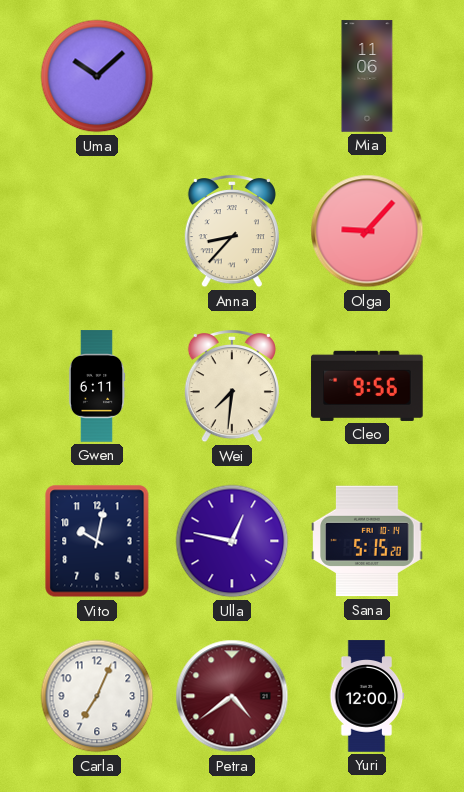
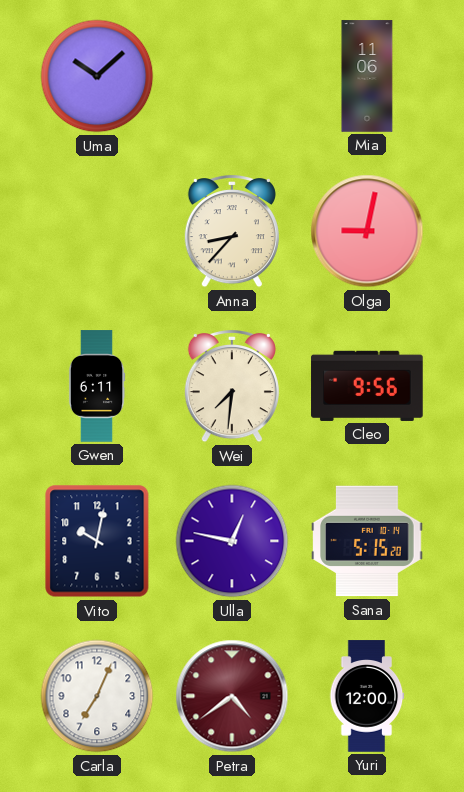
Olga: 9:07 -> 9:02 (367, 231)
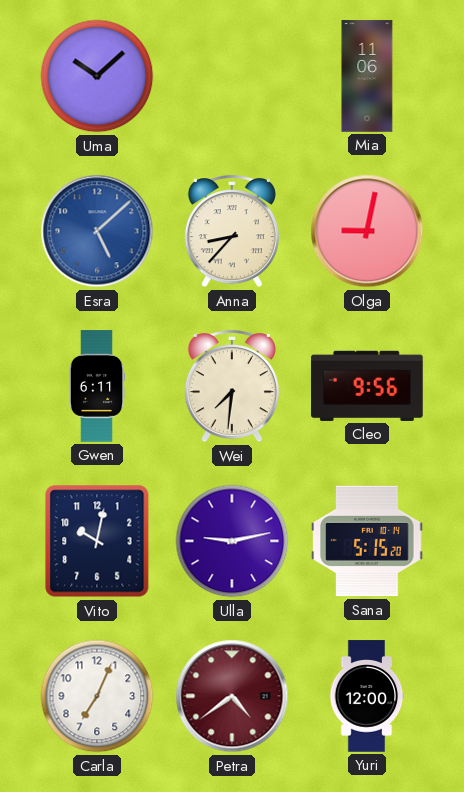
Esra: none -> 5:08 (97, 231)
Ulla: 12:47 -> 9:13 (232, 541)
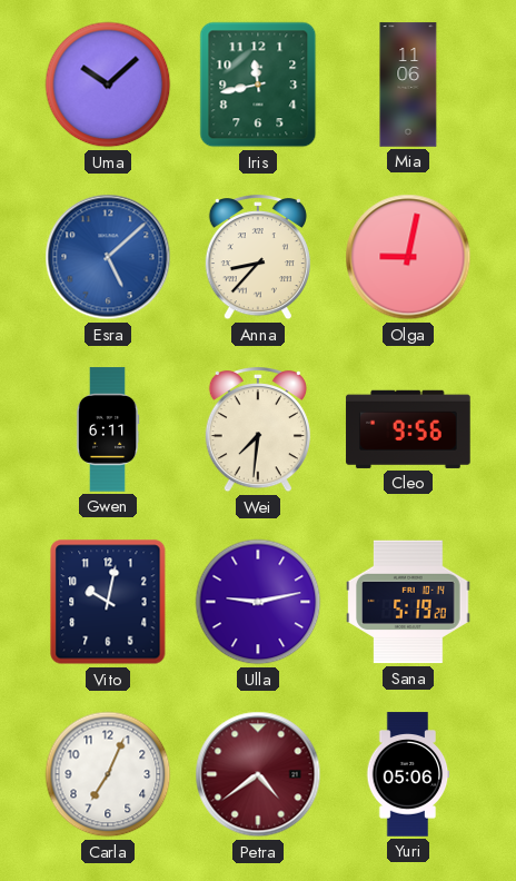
Iris: none -> 11:43 (258, 85)
Sana: 5:15 -> 5:19 (408, 602)
Yuri: 12:00 -> 05:06 (408, 774)
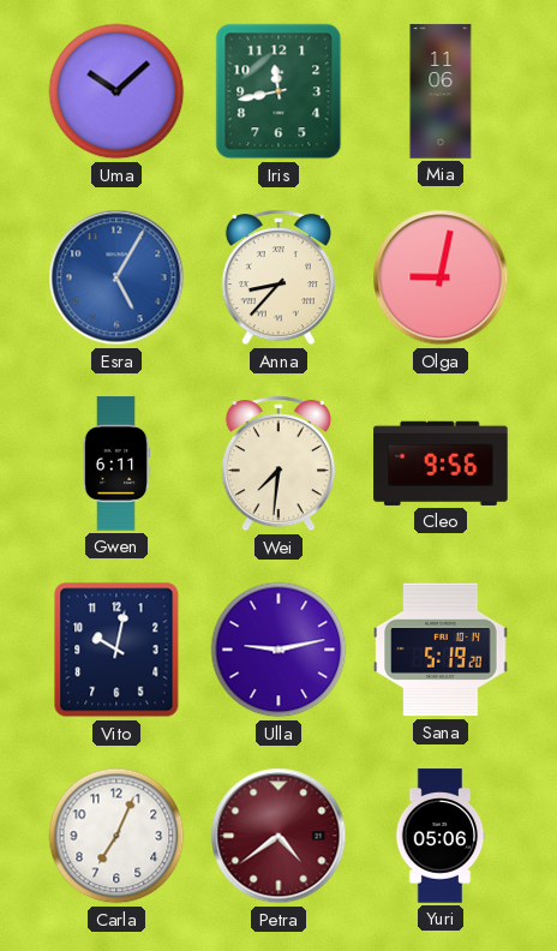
Esra: 5:08 -> 5:05 (116, 277)
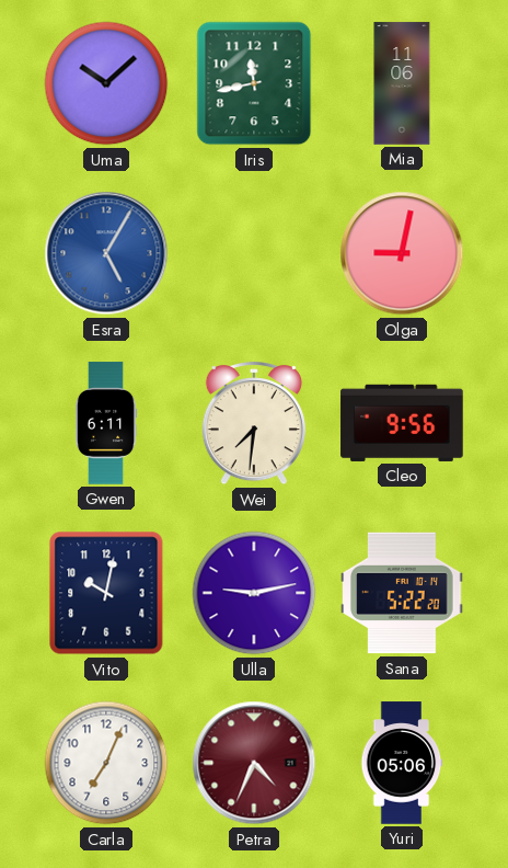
Anna: 8:37 -> none (278, 279)
Sana: 5:19 -> 5:22 (402, 593)
Petra: 4:39 -> 4:34 (254, 763)
